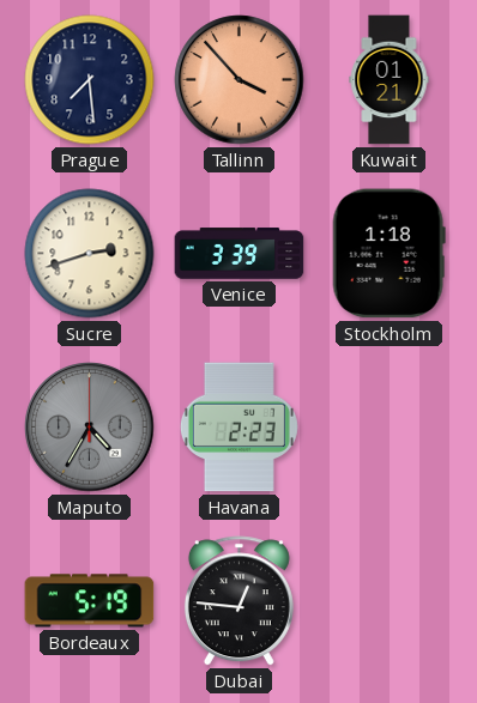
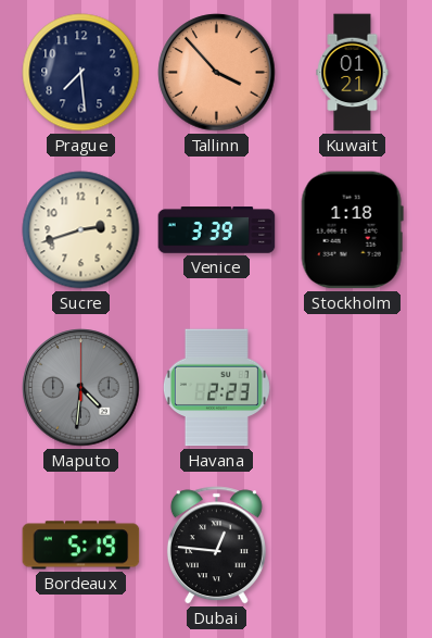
Maputo: 4:35 -> 4:31 (81, 388)
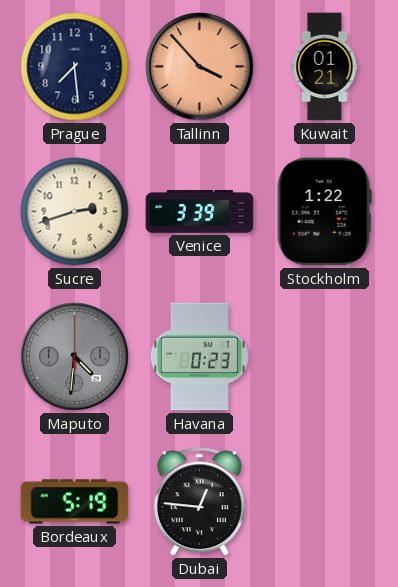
Stockholm: 1:18 -> 1:22 (324, 212)
Havana: 2:23 -> 0:23 (199, 357)
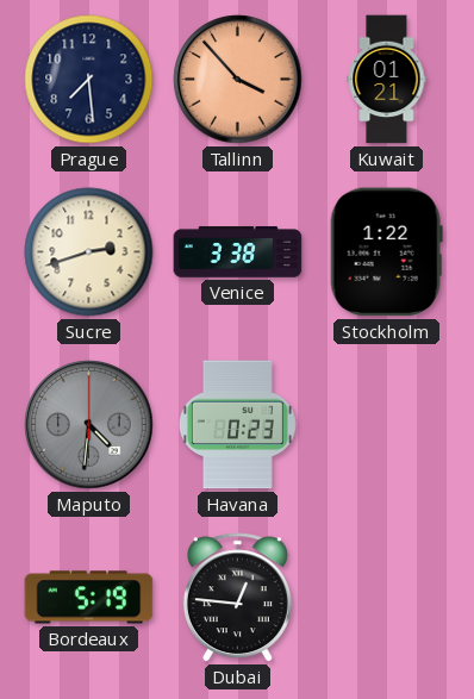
Venice: 3:39 -> 3:38 (238, 252)
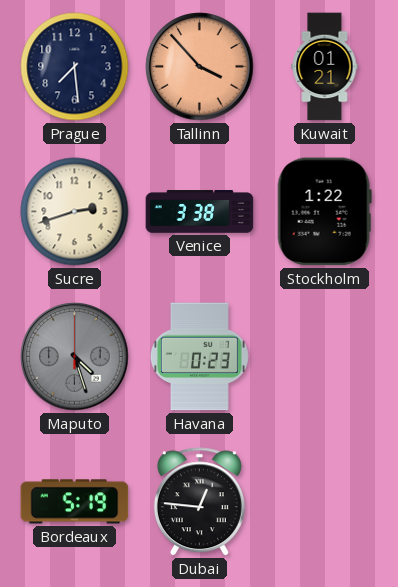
Maputo: 4:31 -> 4:27 (75, 357)
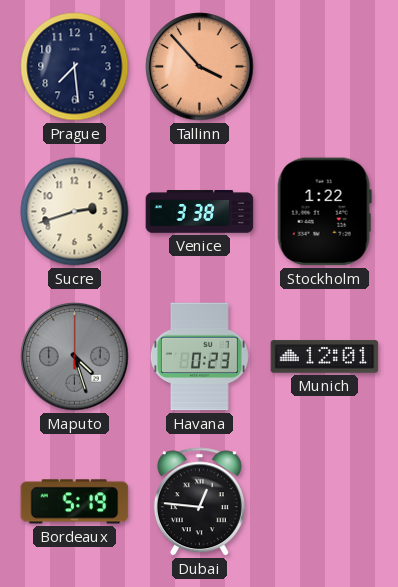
Kuwait: 01:21 -> none (325, 67)
Munich: none -> 12:01 (325, 357)
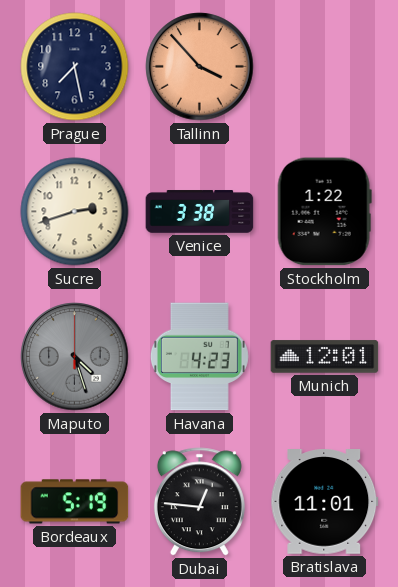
Prague: 7:29 -> 7:28 (75, 67)
Havana: 0:23 -> 4:23 (199, 357)
Bratislava: none -> 11:01 (325, 502)
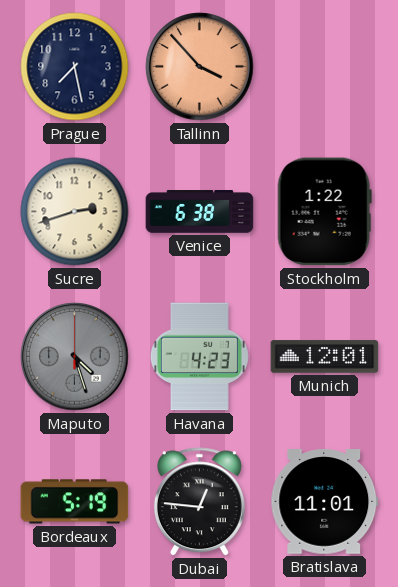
Venice: 3:38 -> 6:38 (200, 212)
